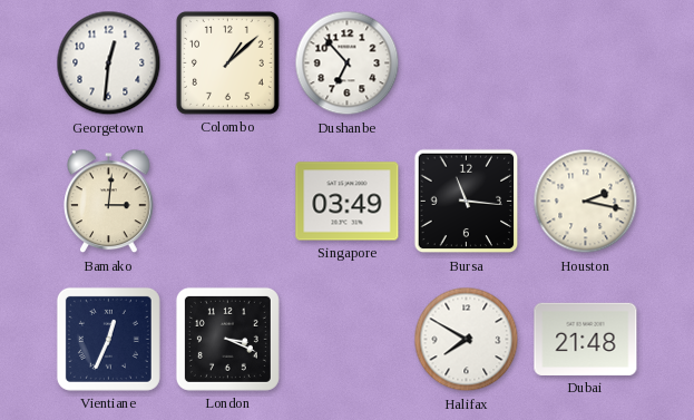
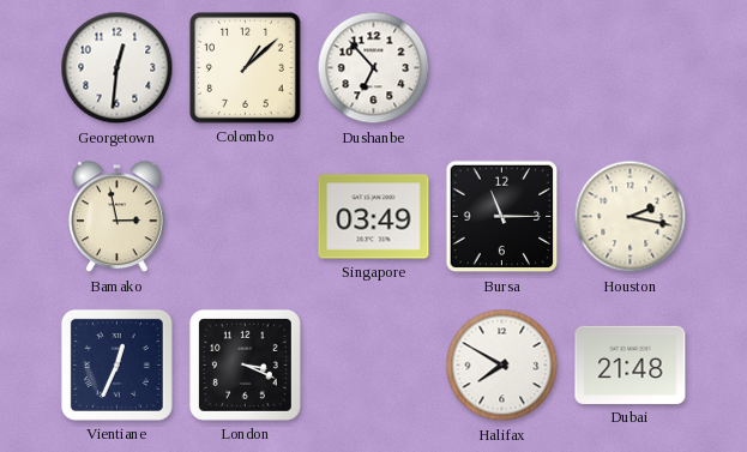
Bamako: 3:01 -> 2:58 (118, 217)
Bursa: 11:16 -> 11:15 (502, 217)
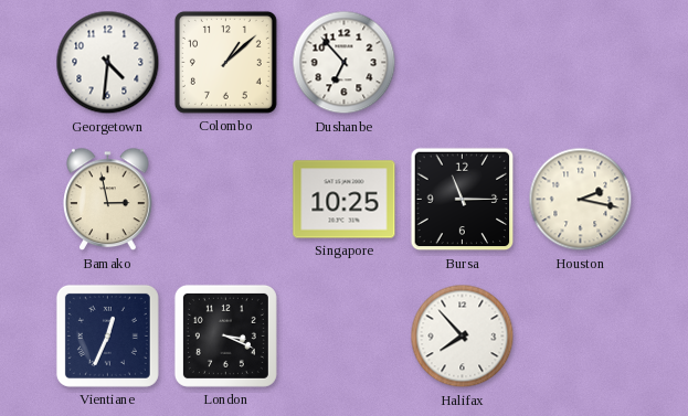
Georgetown: 12:31 -> 4:31 (108, 63)
Singapore: 03:49 -> 10:25 (345, 200)
Halifax: 7:50 -> 7:53 (463, 337)
Dubai: 21:48 -> none (631, 364)
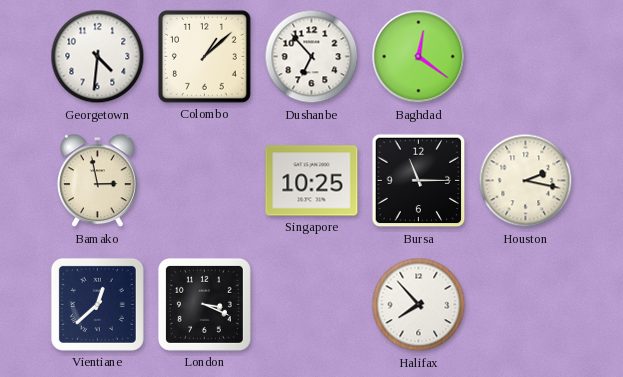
Baghdad: none -> 12:21 (419, 57)
Vientiane: 12:34 -> 12:38 (97, 304)
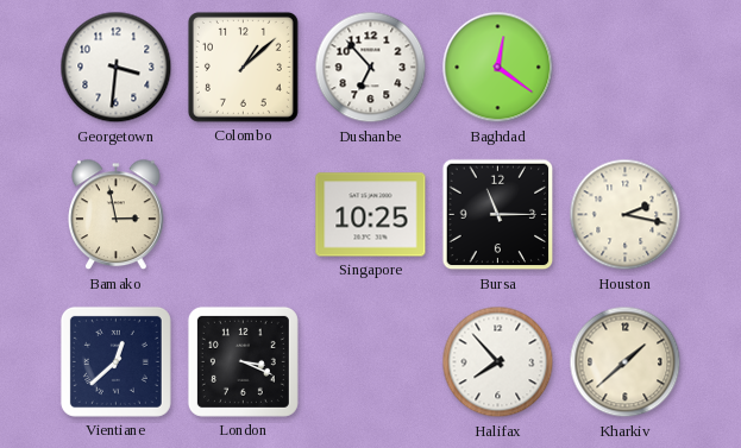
Georgetown: 4:31 -> 3:31 (117, 68)
Kharkiv: none -> 1:38 (626, 362)
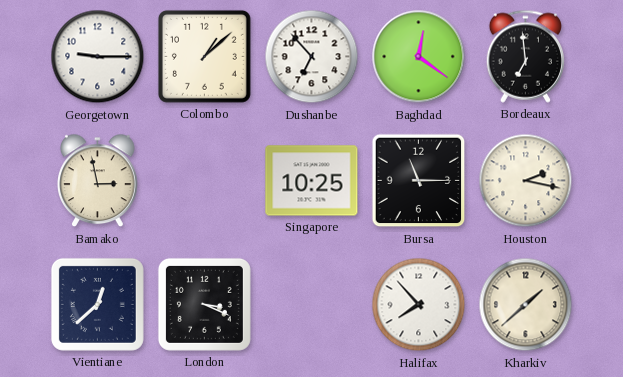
Georgetown: 3:31 -> 9:15 (98, 57)
Bordeaux: none -> 6:59 (525, 56)
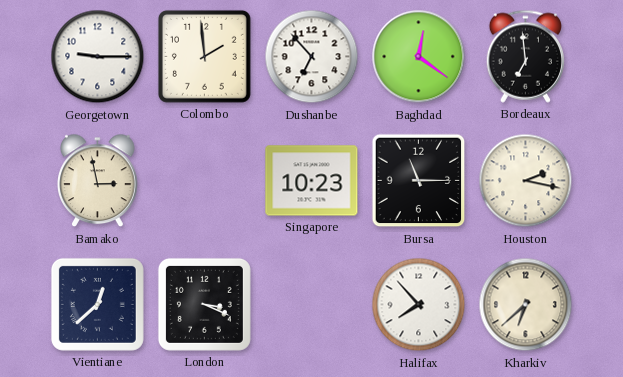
Colombo: 1:08 -> 1:59 (204, 56)
Singapore: 10:25 -> 10:23 (312, 181)
Kharkiv: 1:38 -> 6:38 (526, 305)
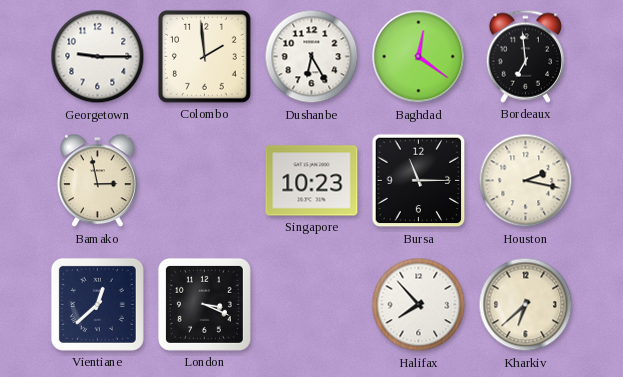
Dushanbe: 6:53 -> 6:25 (312, 57)
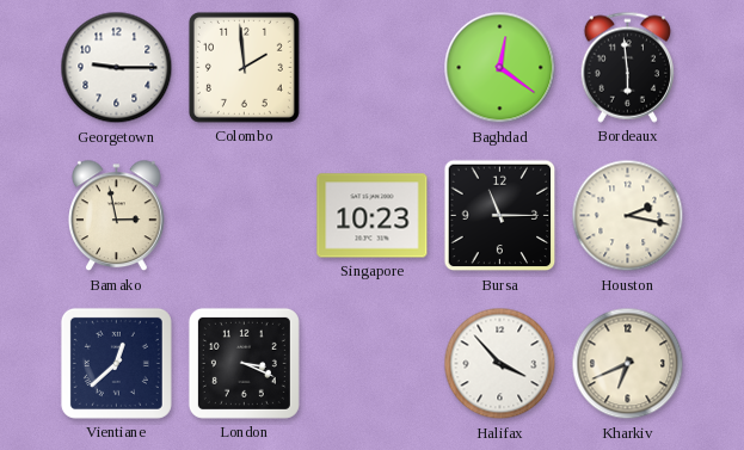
Dushanbe: 6:25 -> none (312, 57)
Bordeaux: 6:59 -> 5:59 (627, 67)
Halifax: 7:53 -> 3:53 (500, 364)
Kharkiv: 6:38 -> 6:41 (628, 364)
